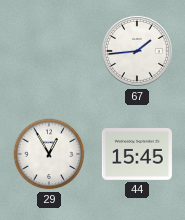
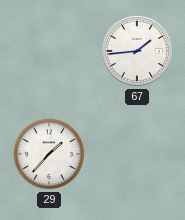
29: 12:55 -> 1:37 (49, 154)
44: 15:45 -> none (137, 155)
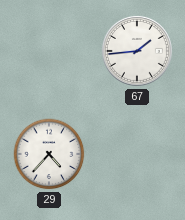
29: 1:37 -> 4:37 (49, 154)
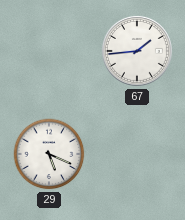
29: 4:37 -> 5:19 (49, 154)
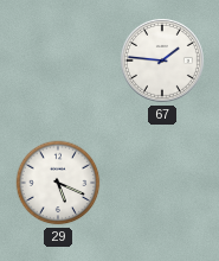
67: 1:44 -> 1:46 (162, 61)
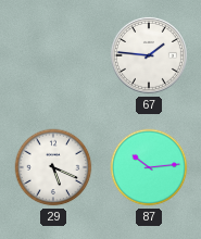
87: none -> 10:14 (149, 167)
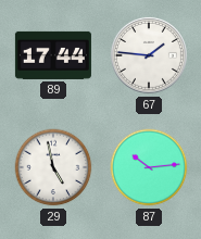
89: none -> 17:44 (53, 55)
29: 5:19 -> 4:58 (53, 167)
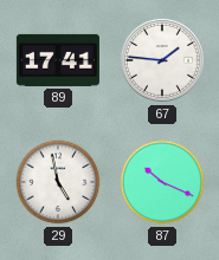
89: 17:44 -> 17:41 (58, 60)
87: 10:14 -> 10:19 (162, 182)
